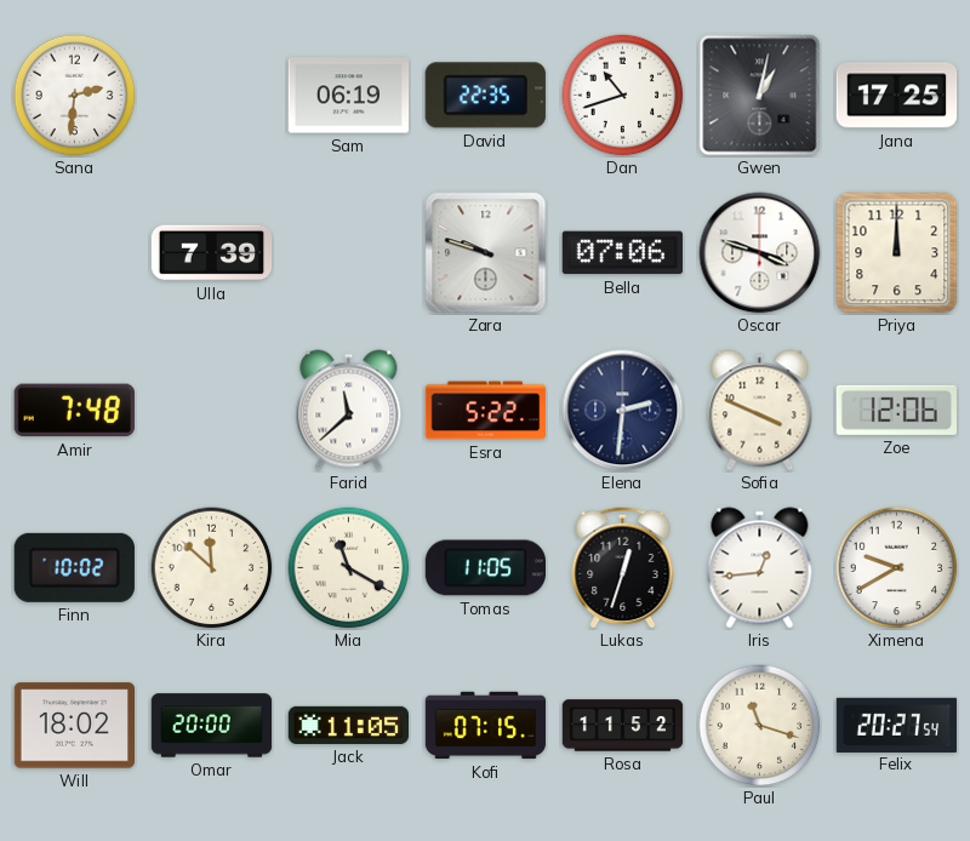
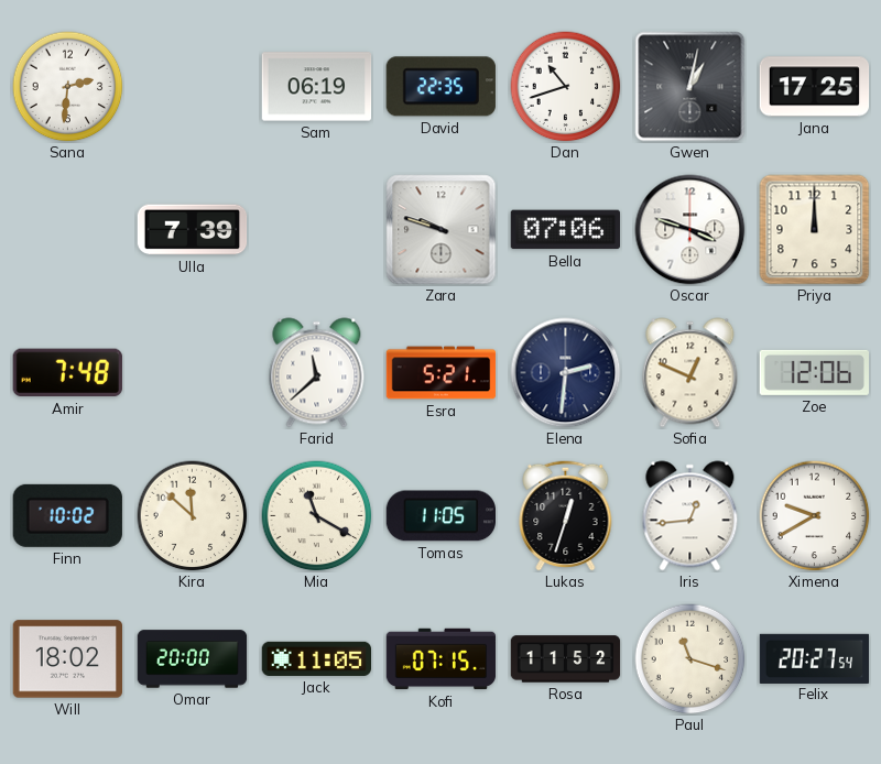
Esra: 5:22 -> 5:21 (442, 373)
Sofia: 3:49 -> 12:49 (690, 373)
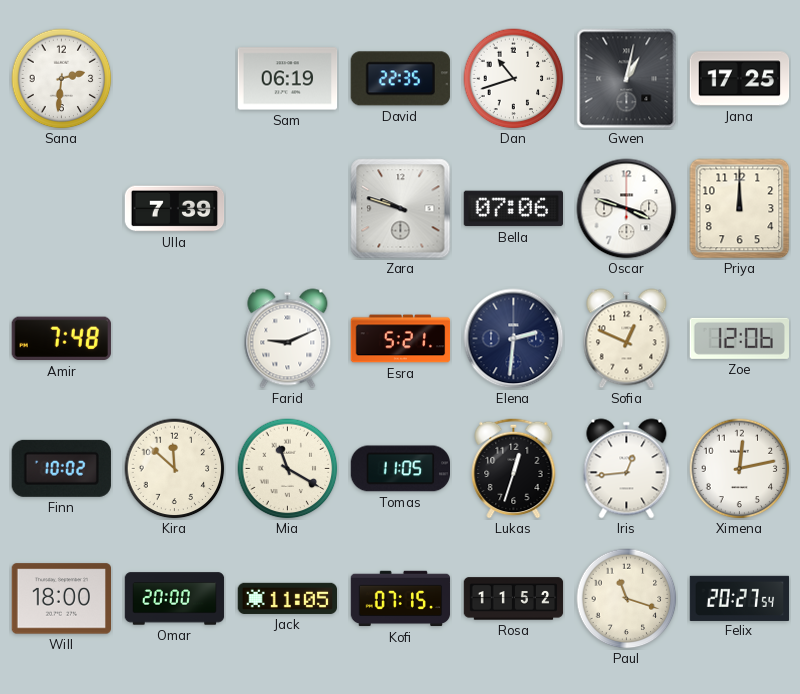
Farid: 11:38 -> 9:11 (288, 339)
Ximena: 9:40 -> 12:13 (740, 469)
Will: 18:02 -> 18:00 (61, 599)
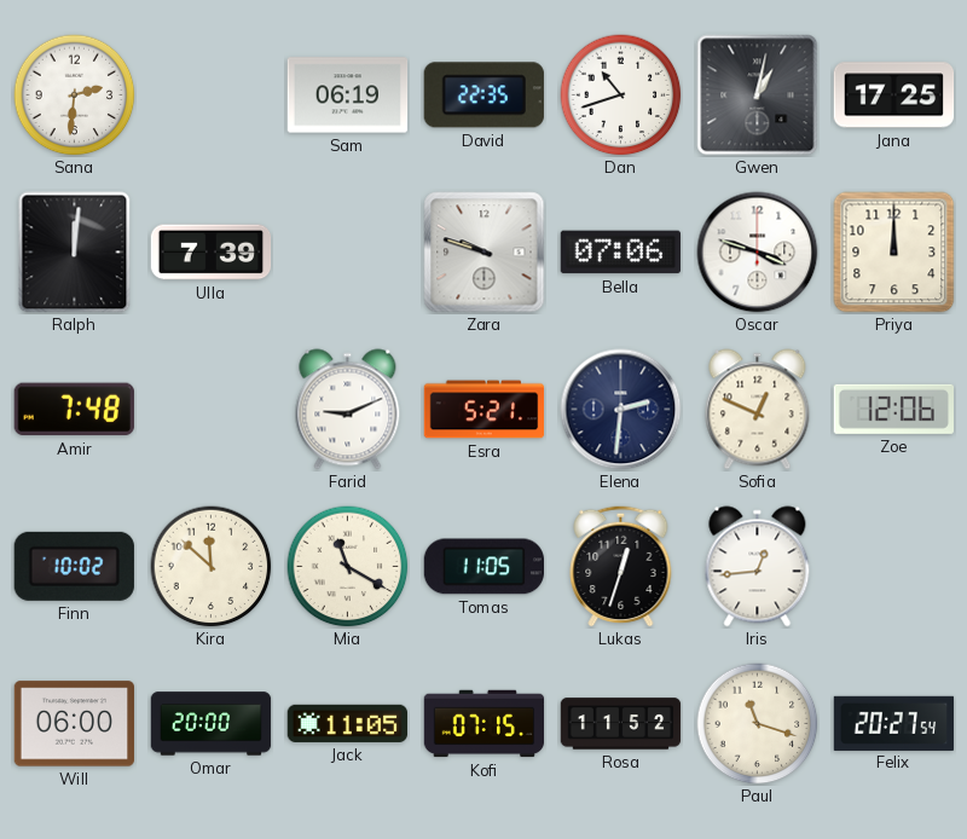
Ralph: none -> 12:01 (75, 253)
Ximena: 12:13 -> none (740, 469)
Will: 18:00 -> 06:00 (74, 724)
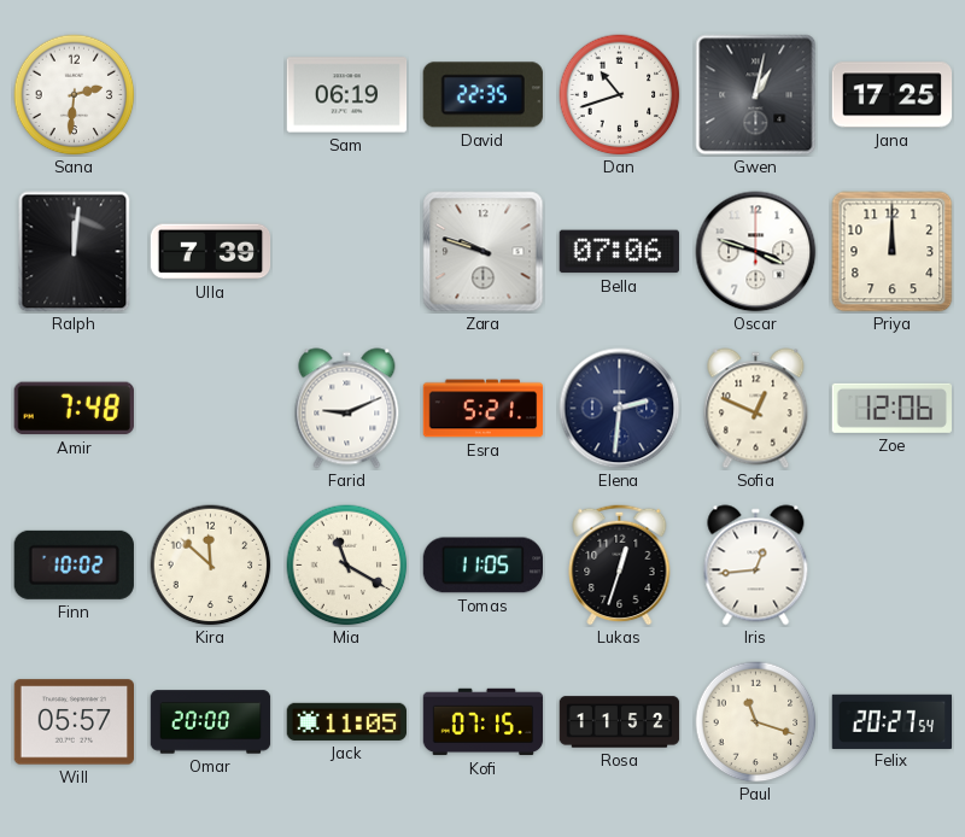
Will: 06:00 -> 05:57 (74, 722)
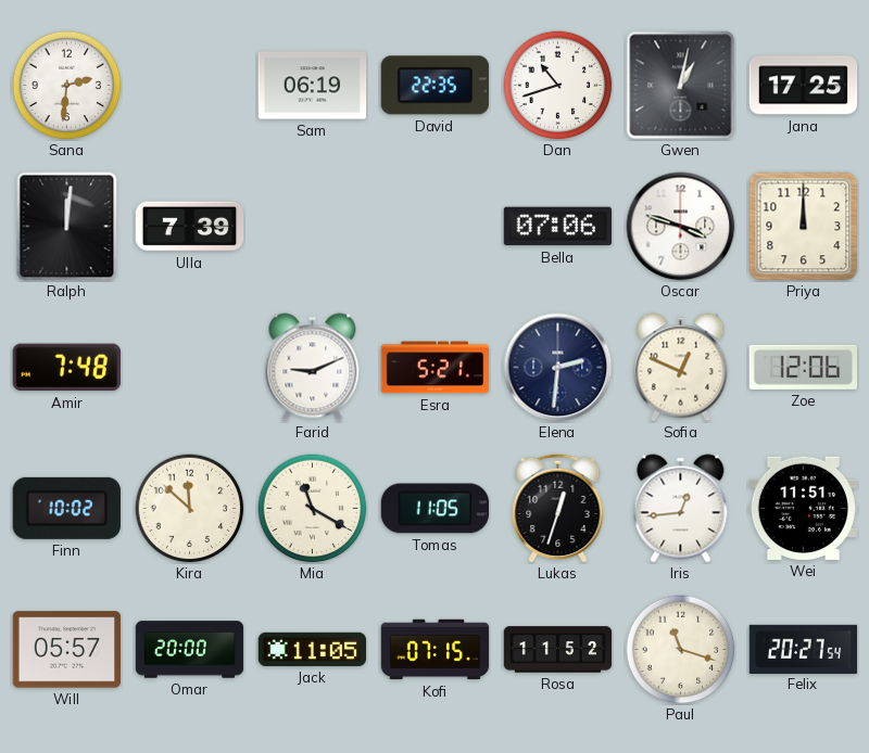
Zara: 9:48 -> none (484, 252)
Wei: none -> 11:51 (803, 508)
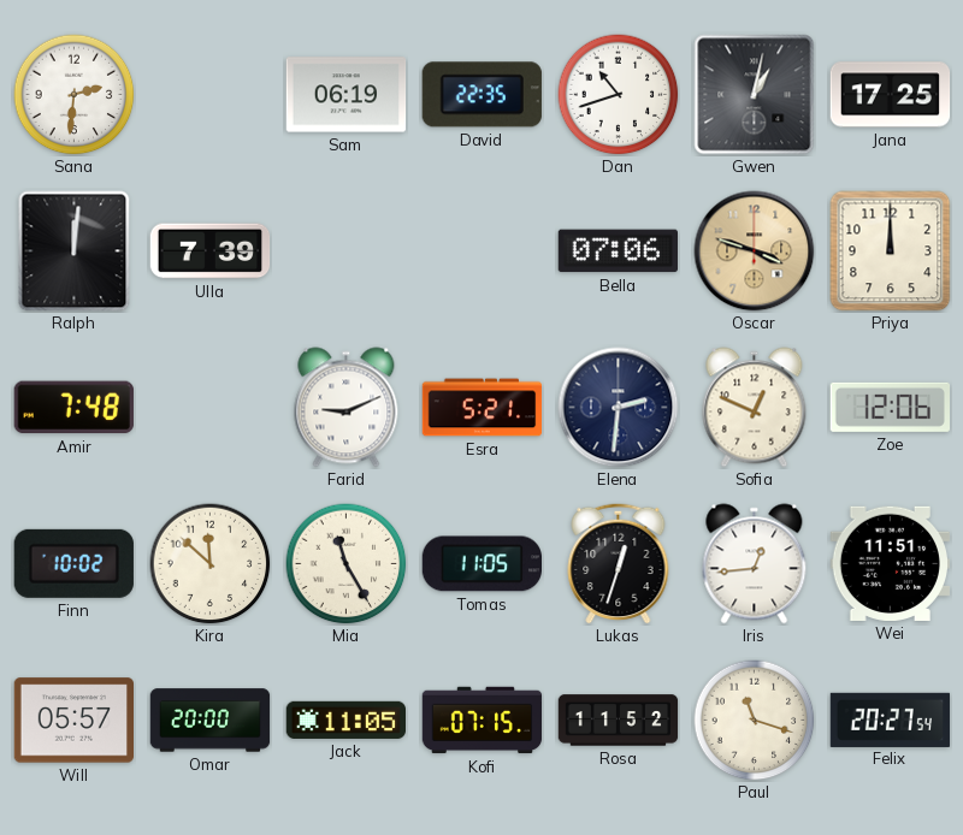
Oscar dial: white -> champagne (755, 251)
Mia: 11:20 -> 11:25 (347, 564)
